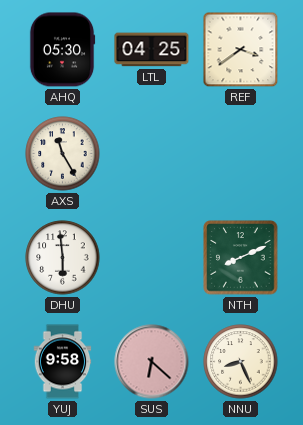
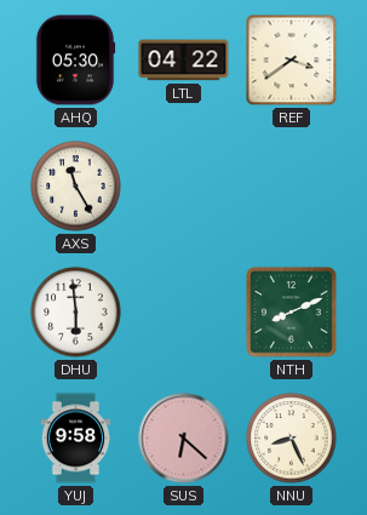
LTL: 04:25 -> 04:22 (184, 61)
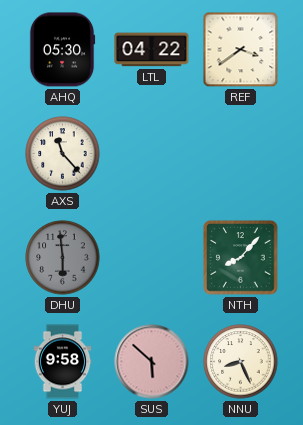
AXS: 11:25 -> 11:23 (63, 154)
DHU dial: white -> grey (63, 258)
NTH: 8:11 -> 8:07 (241, 258)
SUS: 6:22 -> 5:52 (152, 362)
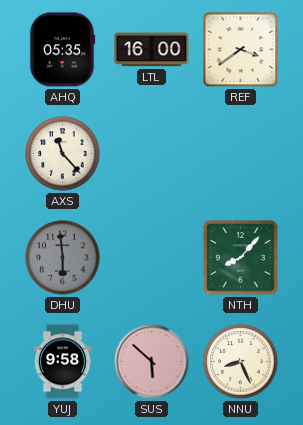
AHQ: 05:30 -> 05:35 (62, 50)
LTL: 04:22 -> 16:00 (152, 50)
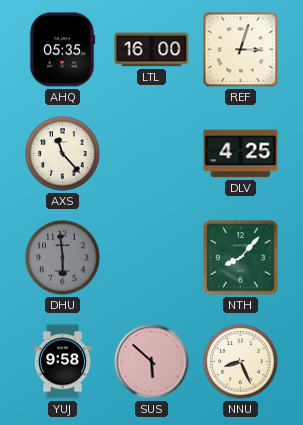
REF: 3:39 -> 3:03 (241, 50)
DLV: none -> 4:25 (241, 154)
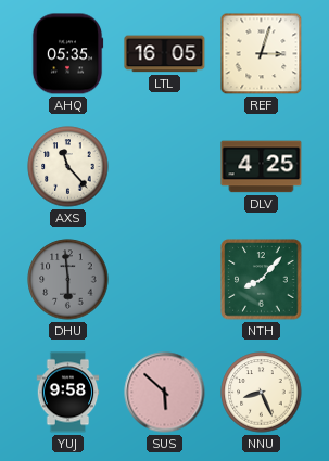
LTL: 16:00 -> 16:05 (165, 54)
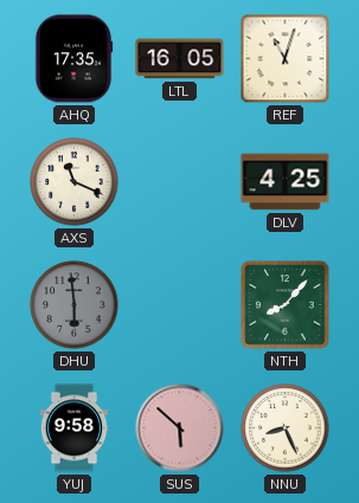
AHQ: 05:35 -> 17:35 (73, 59)
REF: 3:03 -> 11:03 (286, 59)
AXS: 11:23 -> 11:19 (75, 182)
